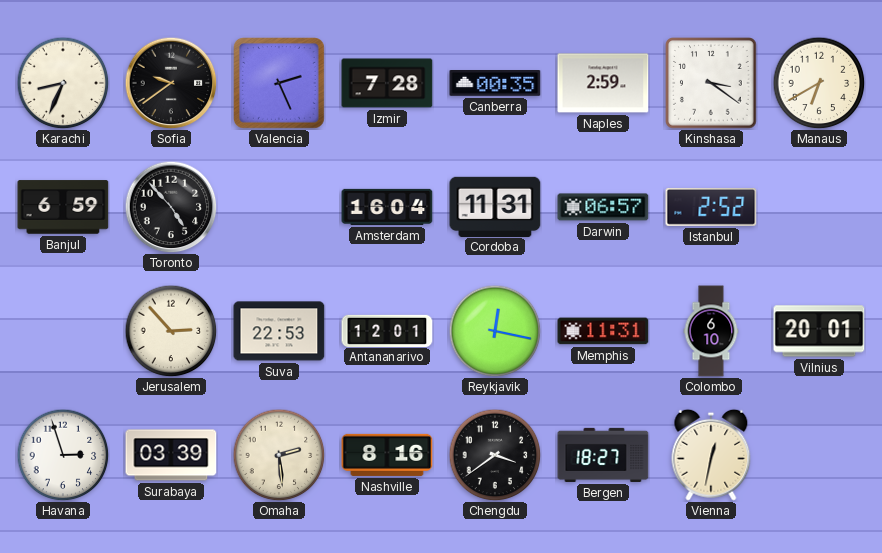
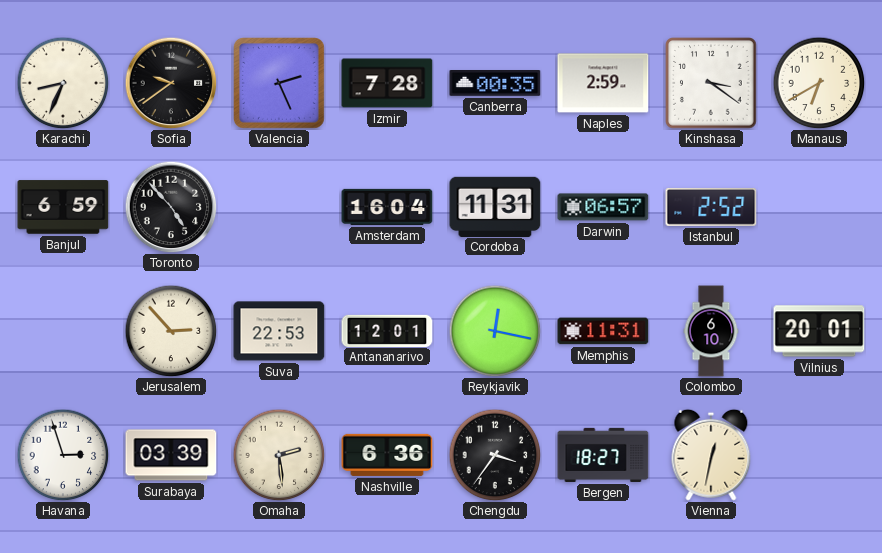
Nashville: 8:16 -> 6:36 (387, 455)
Chengdu: 3:39 -> 3:36 (495, 455)
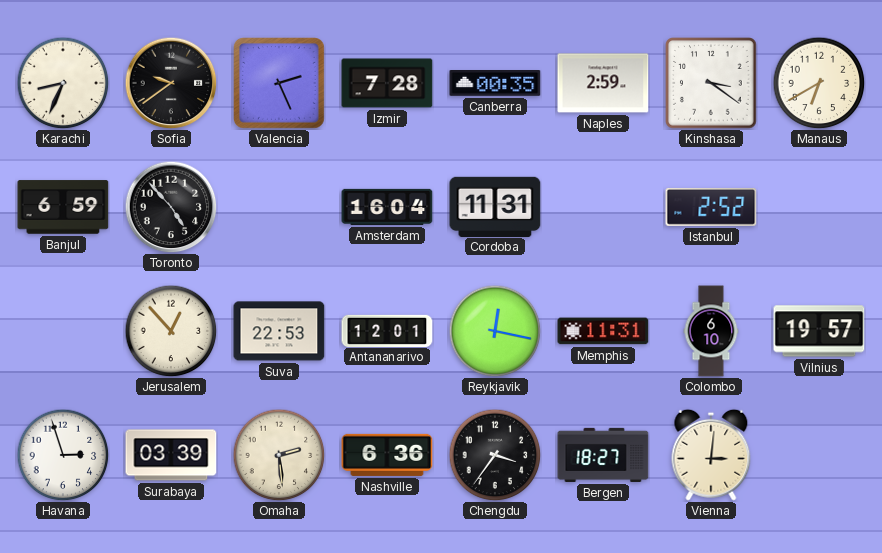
Darwin: 06:57 -> none (603, 207)
Jerusalem: 2:53 -> 12:53 (171, 331)
Vilnius: 20:01 -> 19:57 (819, 331)
Vienna: 12:32 -> 3:01 (711, 455)
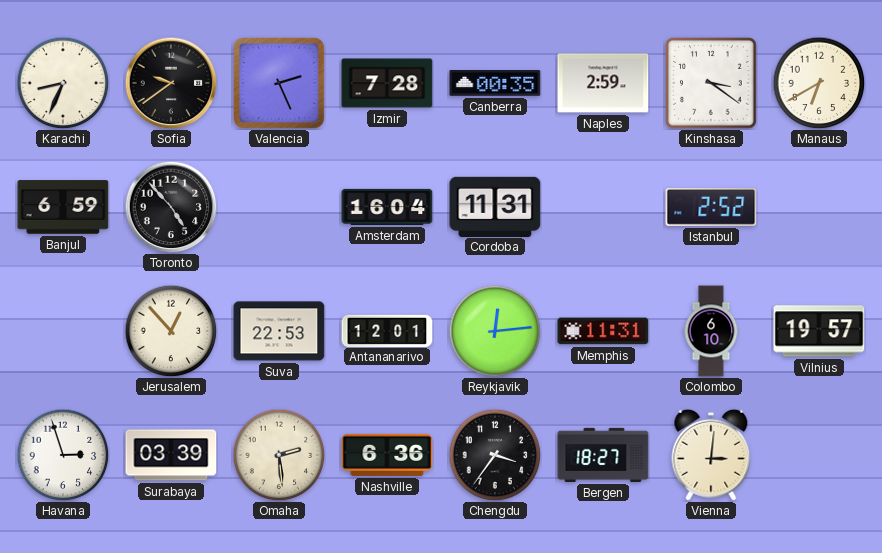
Reykjavik: 12:17 -> 12:14 (495, 331)
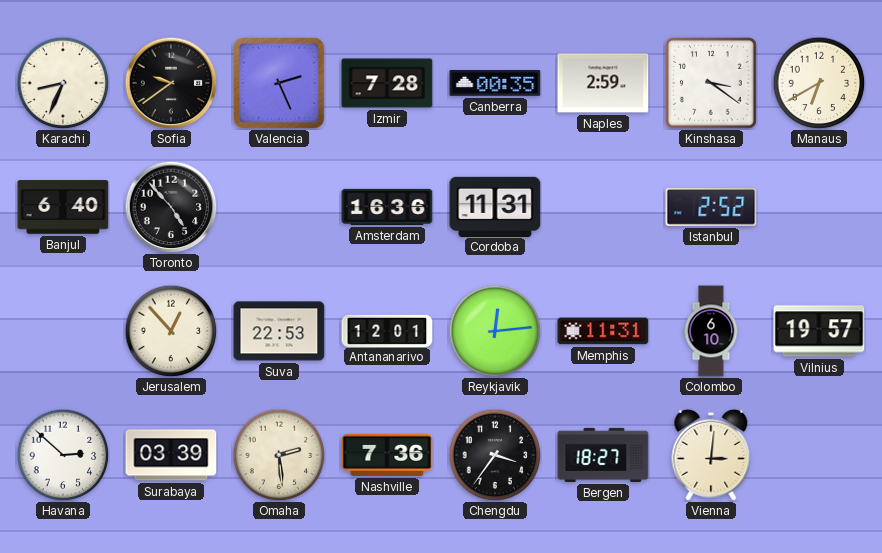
Banjul: 6:59 -> 6:40 (63, 207)
Amsterdam: 16:04 -> 16:36 (387, 207)
Havana: 2:57 -> 2:52 (63, 455)
Nashville: 6:36 -> 7:36 (387, 455)
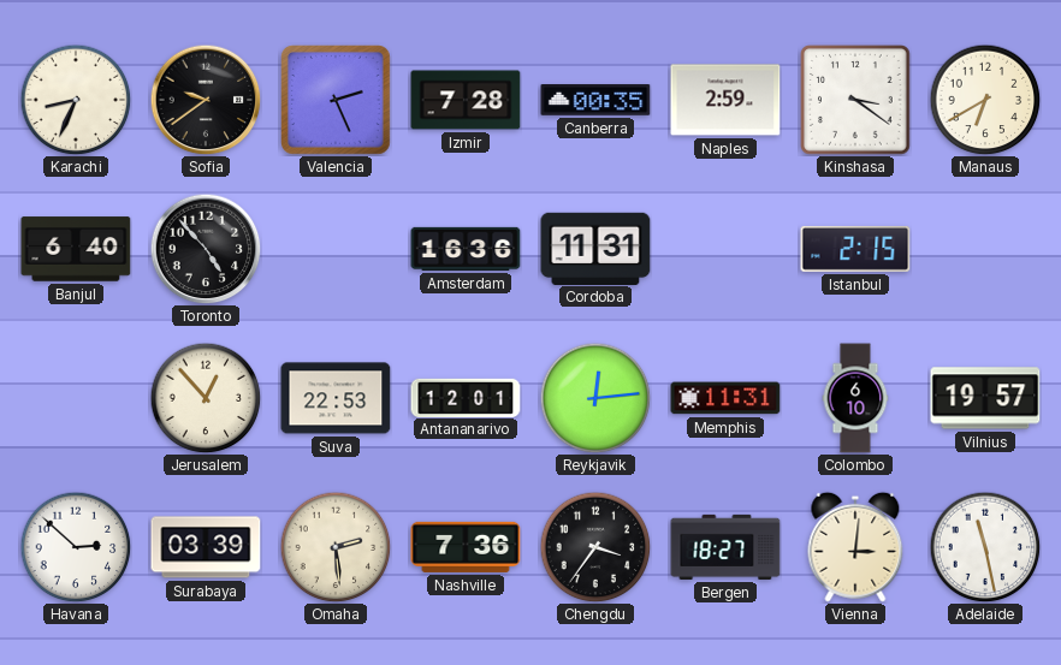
Istanbul: 2:52 -> 2:15 (855, 249)
Adelaide: none -> 11:28 (985, 547)
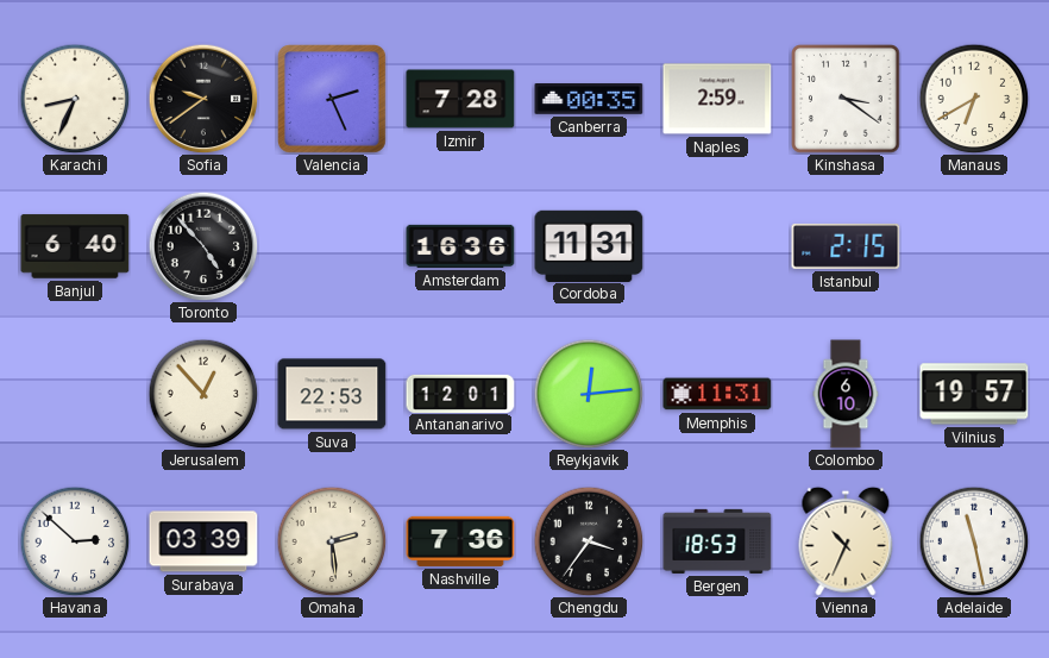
Bergen: 18:27 -> 18:53 (717, 541)
Vienna: 3:01 -> 10:34 (846, 541)
